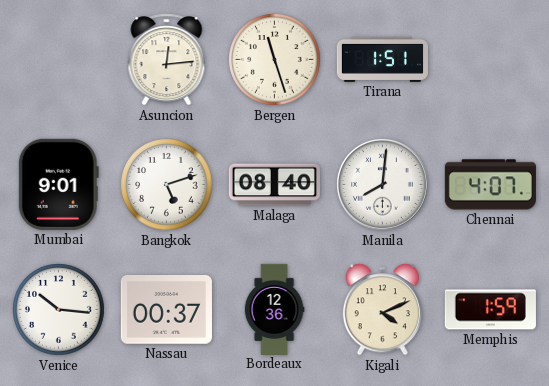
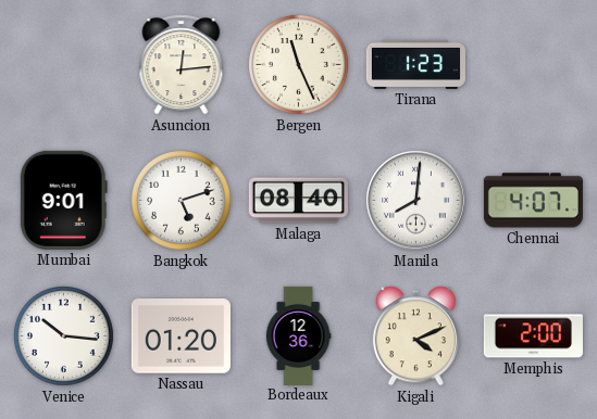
Bergen: 11:27 -> 11:26 (299, 65)
Tirana: 1:51 -> 1:23 (415, 64)
Nassau: 00:37 -> 01:20 (181, 337)
Memphis: 1:59 -> 2:00 (533, 337)
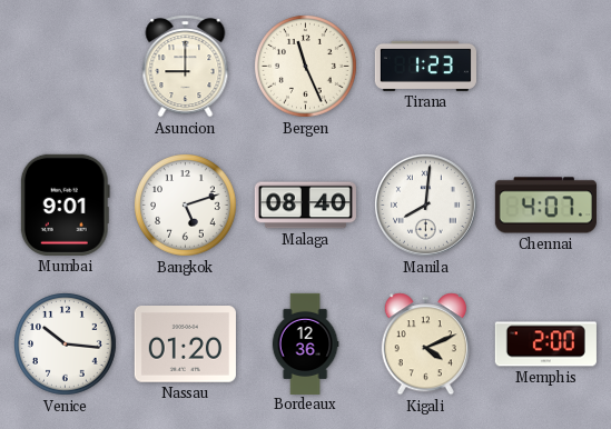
Asuncion: 12:14 -> 9:00 (186, 67)
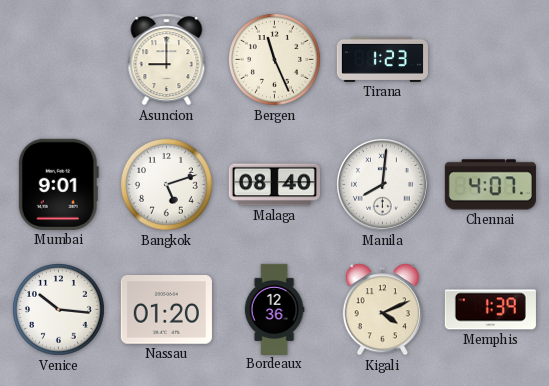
Memphis: 2:00 -> 1:39 (490, 310)
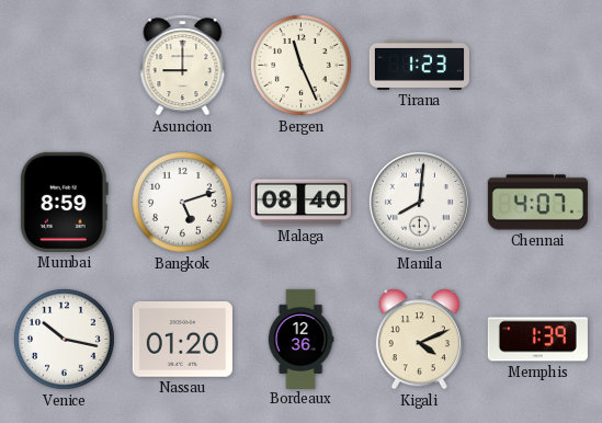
Mumbai: 9:01 -> 8:59 (64, 202)
Venice: 10:16 -> 10:17 (65, 340)
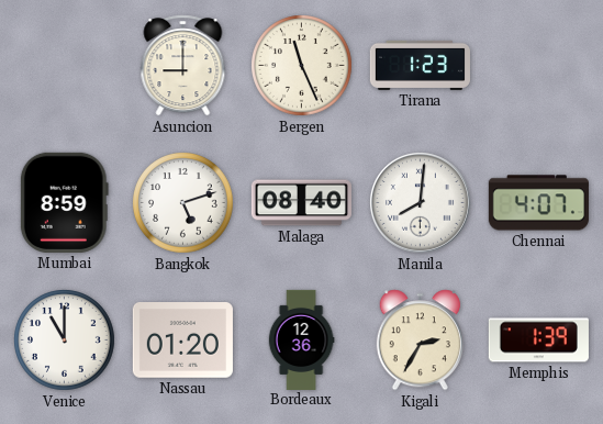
Venice: 10:17 -> 11:00 (65, 341)
Kigali: 4:11 -> 2:35 (420, 341)
